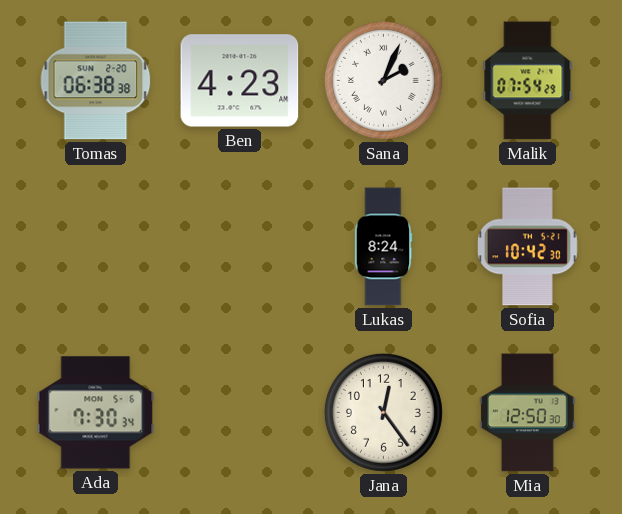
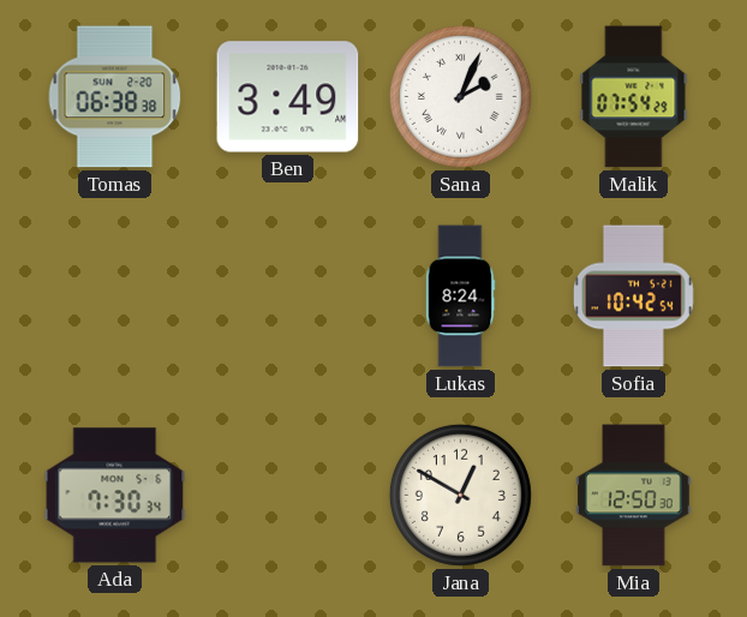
Ben: 4:23 -> 3:49 (288, 97)
Sofia: 10:42:30 -> 10:42:54 (634, 296)
Jana: 12:24 -> 12:50 (460, 495)
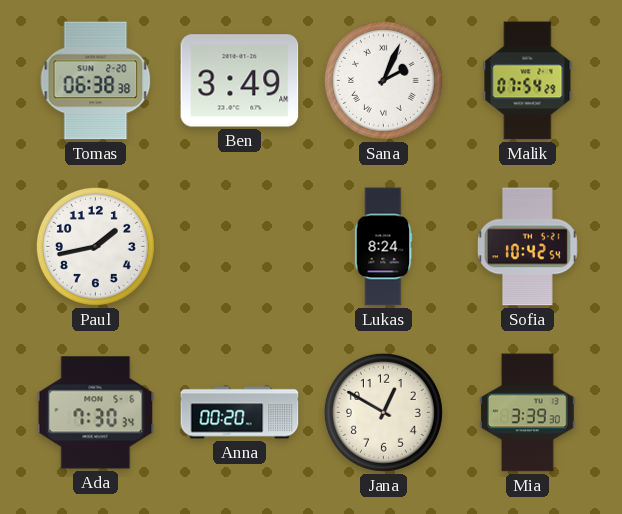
Paul: none -> 1:43 (95, 246)
Anna: none -> 00:20 (240, 413)
Mia: 12:50 -> 3:39 (528, 413)
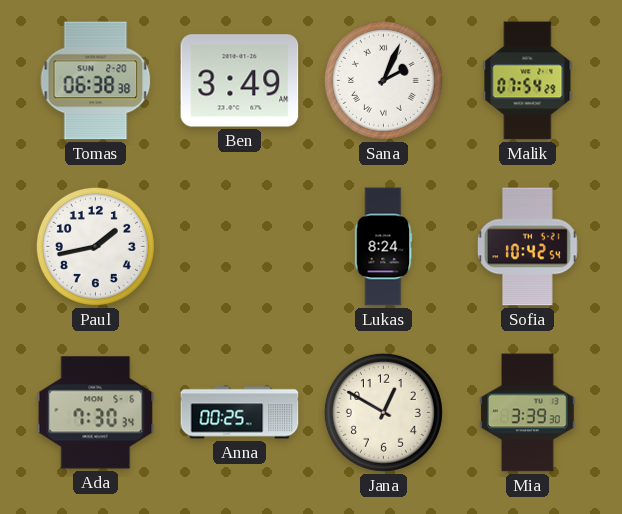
Anna: 00:20 -> 00:25 (240, 413)
